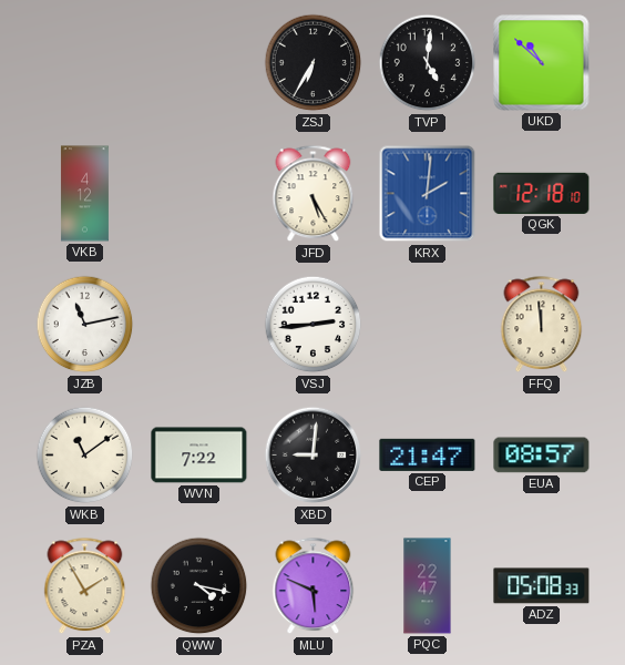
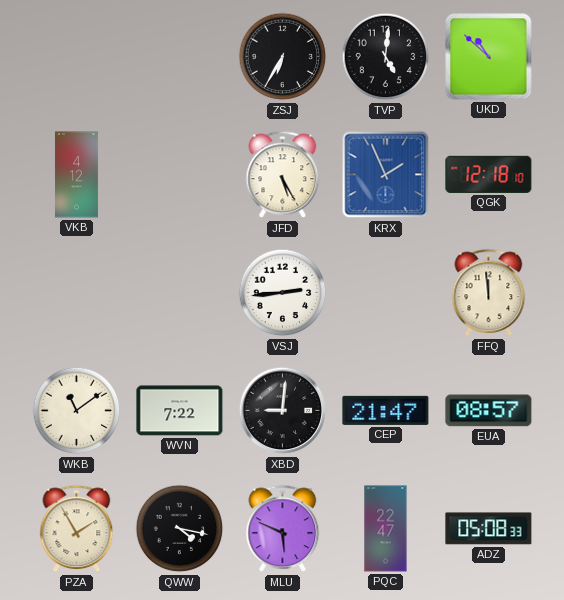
KRX: 2:01 -> 1:56 (386, 175)
JZB: 11:13 -> none (85, 325)
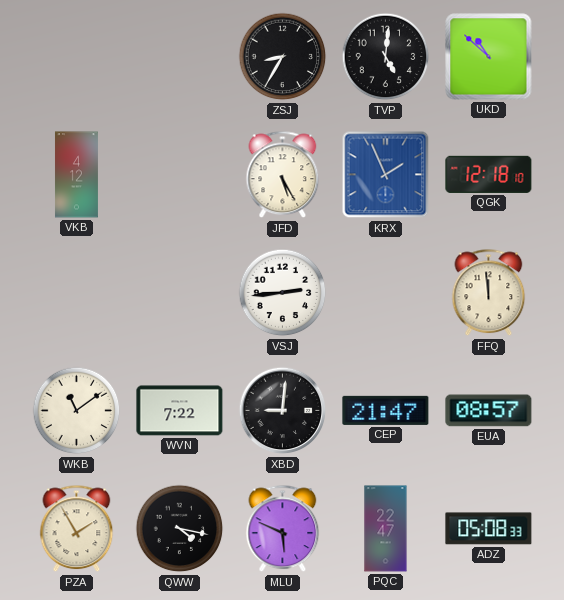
ZSJ: 6:35 -> 8:35 (283, 57)
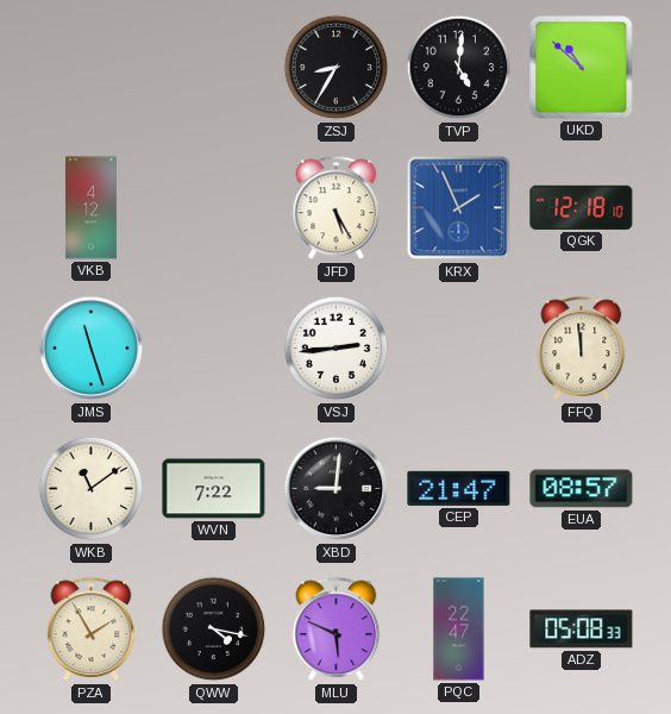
JMS: none -> 11:27 (92, 349)
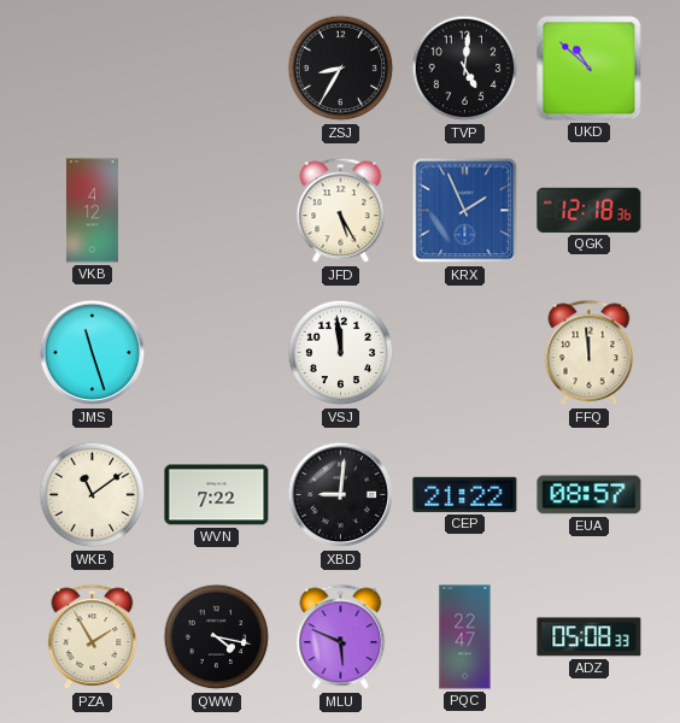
QGK: 12:18:10 -> 12:18:36 (590, 210)
VSJ: 2:44 -> 11:59 (341, 353)
CEP: 21:47 -> 21:22 (465, 494)
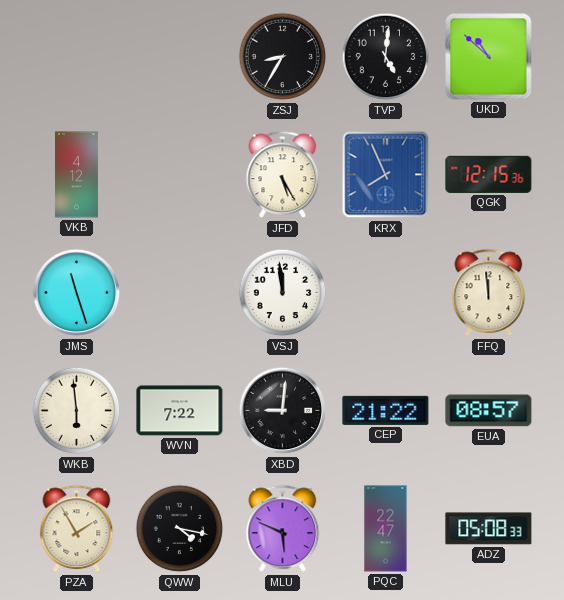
KRX: 1:56 -> 7:56 (386, 175)
QGK: 12:18 -> 12:15 (489, 174)
WKB: 11:09 -> 5:59 (77, 411)
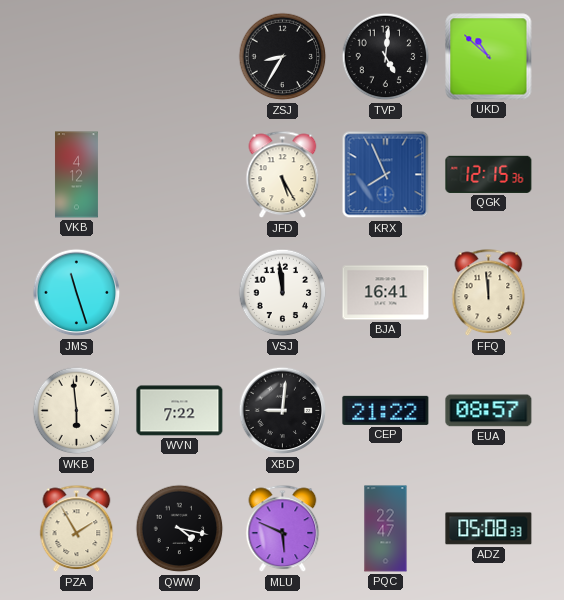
BJA: none -> 16:41 (386, 293)
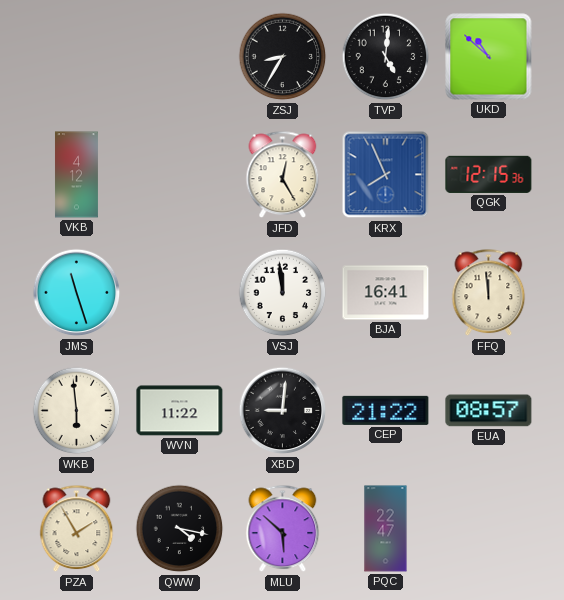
JFD: 5:25 -> 12:25 (283, 175)
WVN: 7:22 -> 11:22 (180, 411)
MLU: 5:49 -> 5:52 (283, 529)
ADZ: 05:08 -> none (489, 529)
